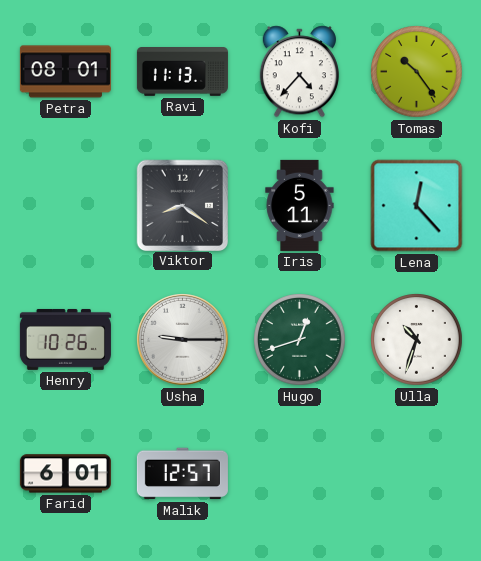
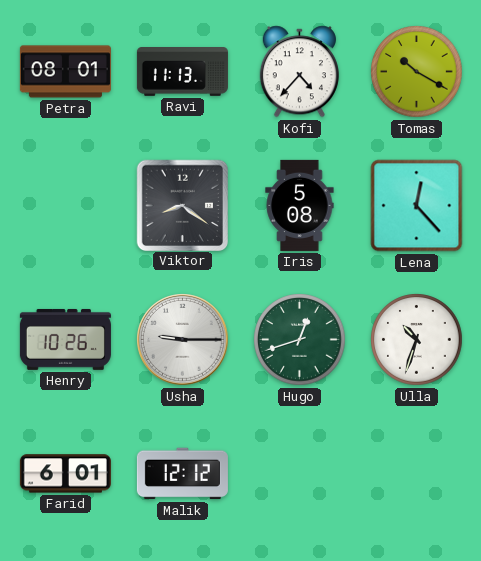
Tomas: 10:24 -> 10:20 (417, 72)
Iris: 5:11 -> 5:08 (300, 205)
Malik: 12:57 -> 12:12 (182, 474)
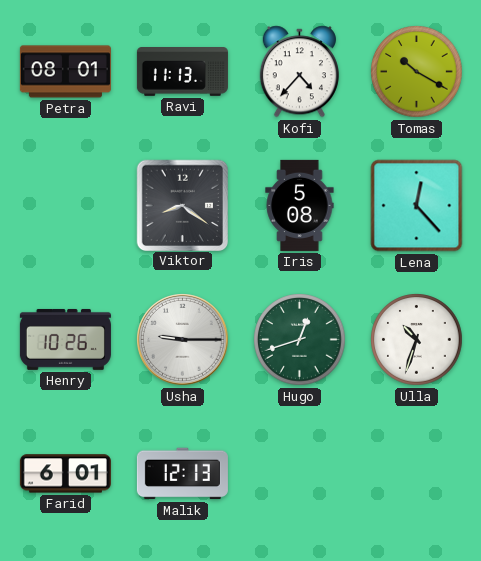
Malik: 12:12 -> 12:13 (182, 474)
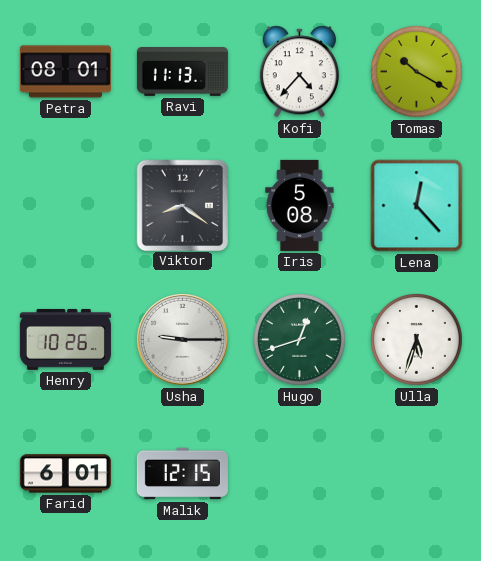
Ulla: 10:33 -> 5:33 (417, 340)
Malik: 12:13 -> 12:15 (182, 474)
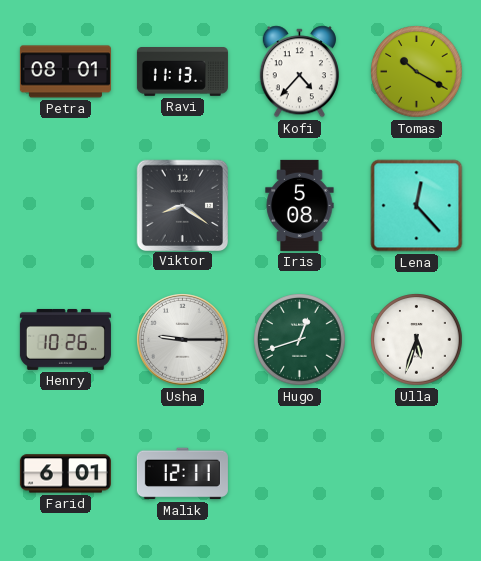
Malik: 12:15 -> 12:11 (182, 474)
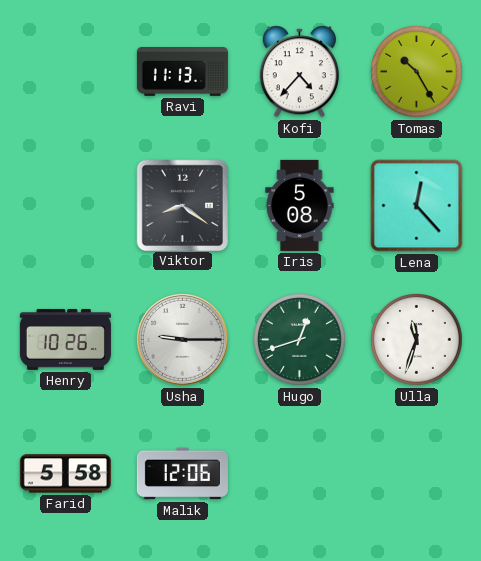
Petra: 08:01 -> none (65, 72)
Tomas: 10:20 -> 10:25 (417, 72)
Ulla: 5:33 -> 11:33 (417, 340)
Farid: 6:01 -> 5:58 (65, 474)
Malik: 12:11 -> 12:06 (182, 474)
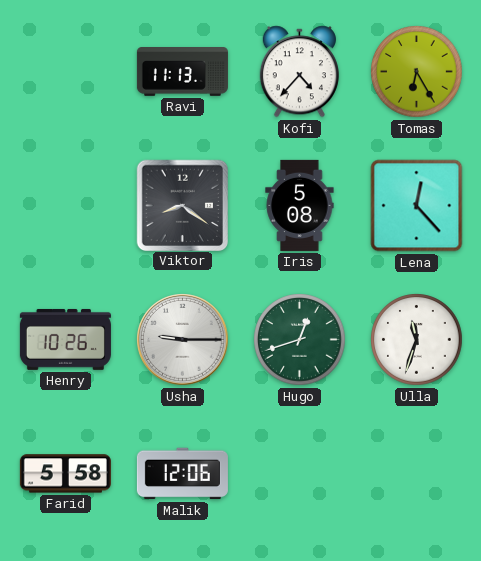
Tomas: 10:25 -> 6:25 (417, 72)
